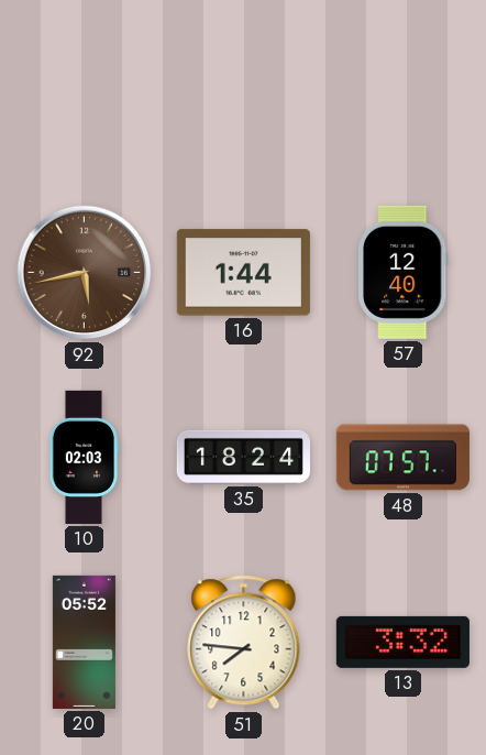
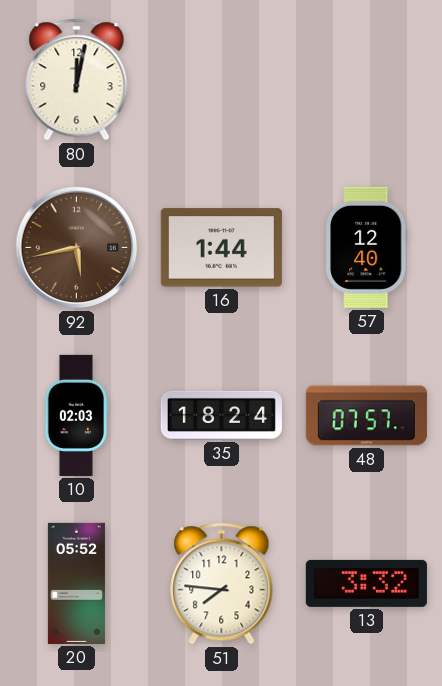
80: none -> 12:02 (77, 80)
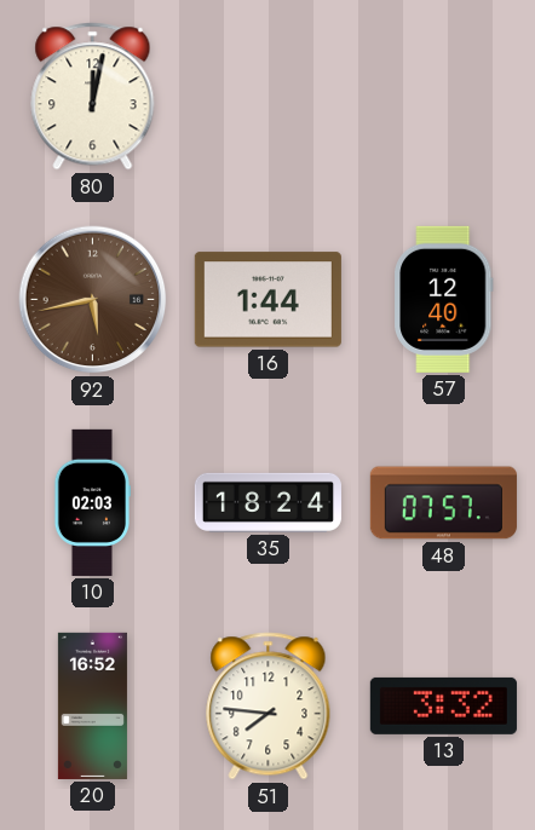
20: 05:52 -> 16:52 (92, 705)
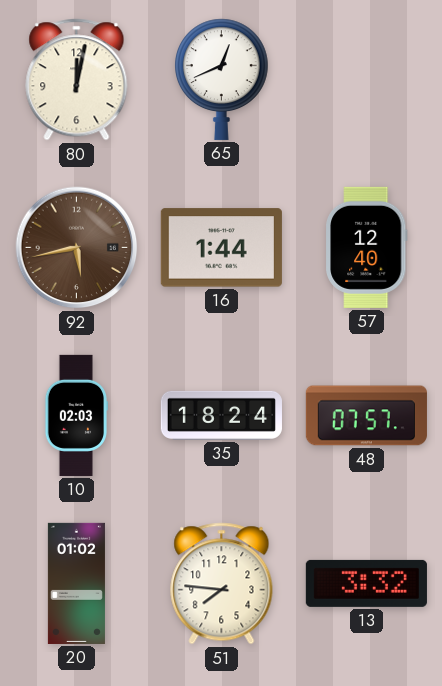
65: none -> 12:41 (222, 79)
20: 16:52 -> 01:02 (76, 583)
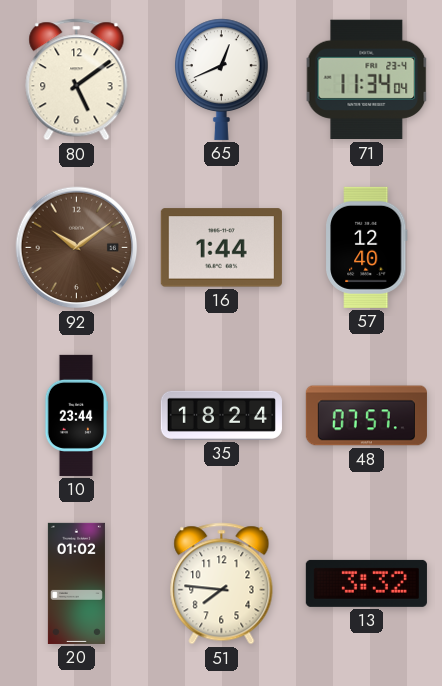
80: 12:02 -> 5:09 (77, 80)
71: none -> 11:34 (367, 80)
92: 5:43 -> 10:09 (77, 248)
10: 02:03 -> 23:44 (75, 415)
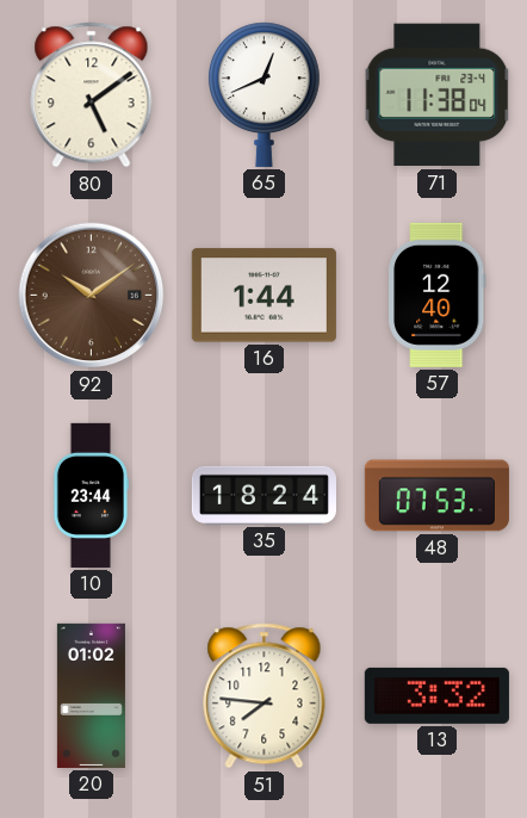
71: 11:34 -> 11:38 (438, 95)
48: 07:57 -> 07:53 (436, 496)
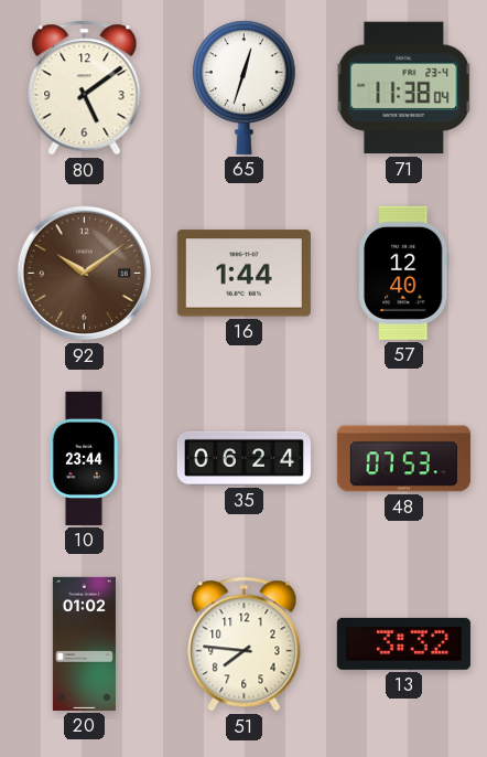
65: 12:41 -> 12:33 (245, 87)
35: 18:24 -> 06:24 (244, 458)
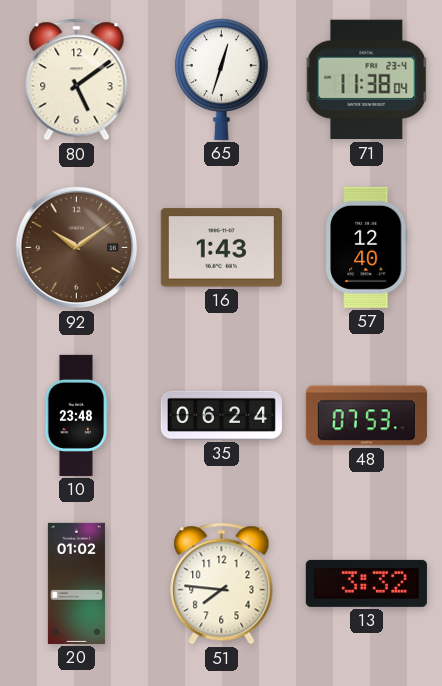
16: 1:44 -> 1:43 (221, 248)
10: 23:44 -> 23:48 (75, 415)
